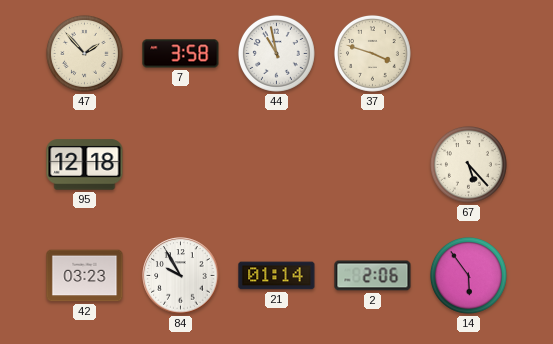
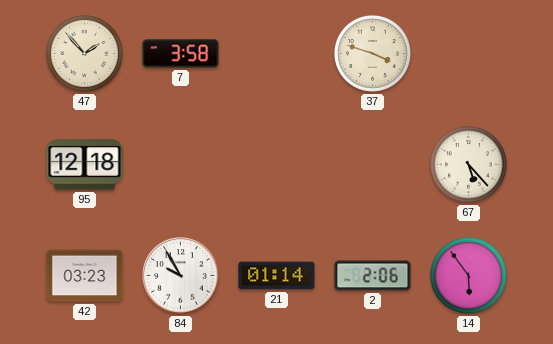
44: 10:58 -> none (277, 54)
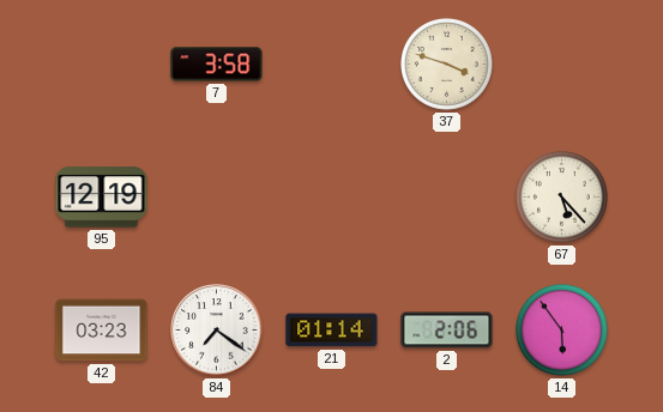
47: 1:53 -> none (85, 54)
95: 12:18 -> 12:19 (102, 198)
84: 9:55 -> 7:21 (217, 331)
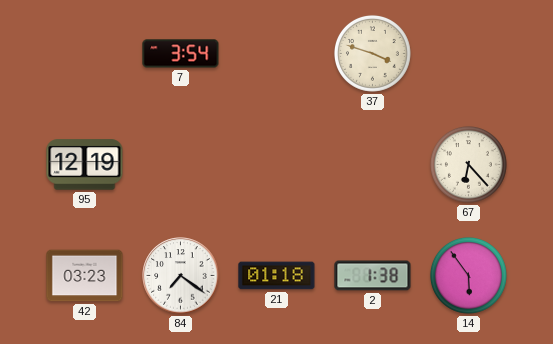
7: 3:58 -> 3:54 (181, 54)
67: 5:23 -> 6:23 (469, 165)
21: 01:14 -> 01:18 (277, 276)
2: 2:06 -> 1:38 (373, 276)
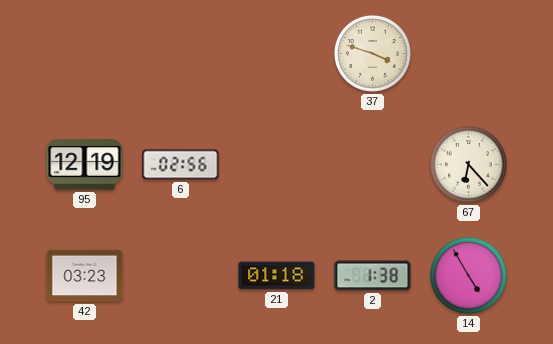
7: 3:54 -> none (181, 54)
6: none -> 02:56 (181, 165)
84: 7:21 -> none (181, 276)
14: 5:54 -> 4:55 (469, 276)
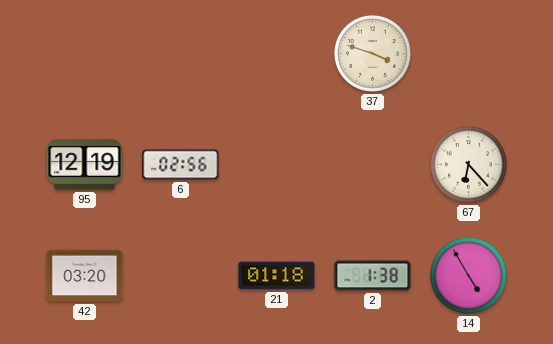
42: 03:23 -> 03:20 (85, 276)
